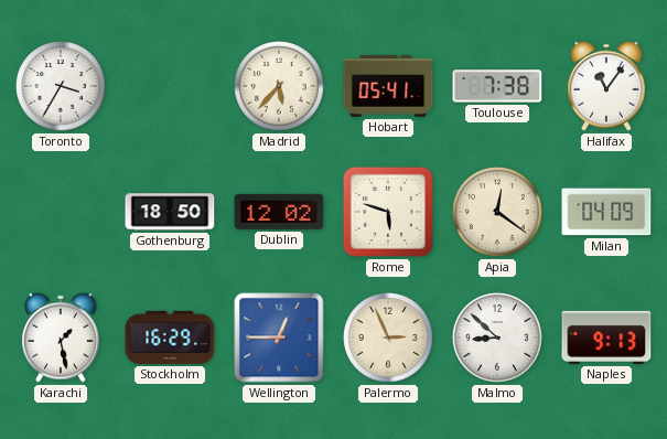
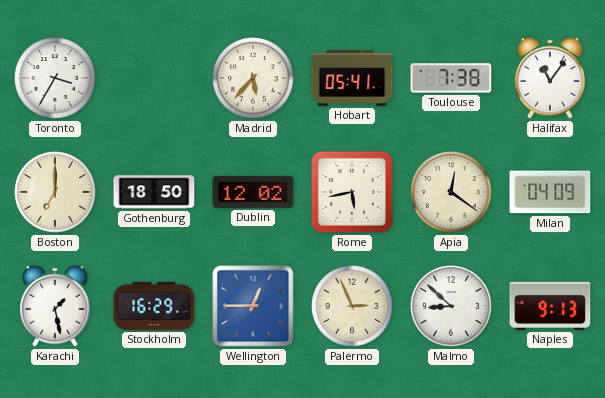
Boston: none -> 7:00 (55, 192)
Rome: 5:48 -> 5:43 (352, 192)
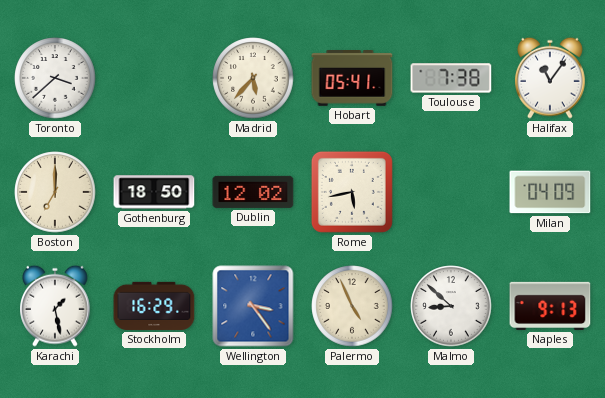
Toronto: 3:35 -> 3:38 (55, 78)
Apia: 12:21 -> none (451, 192)
Wellington: 12:45 -> 3:24 (253, 306)
Palermo: 2:56 -> 4:56 (352, 306)
